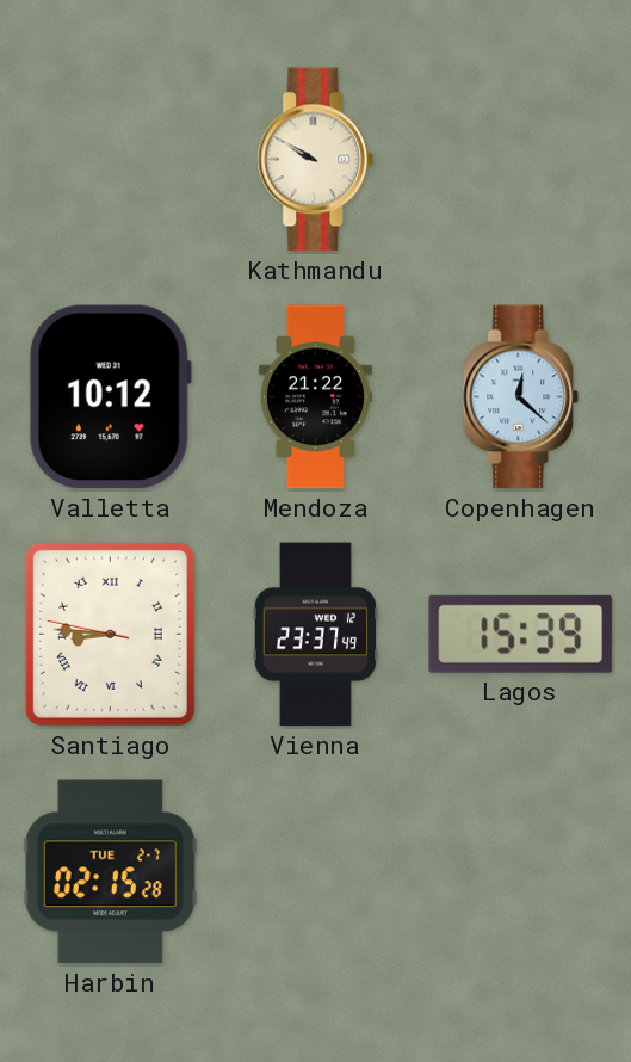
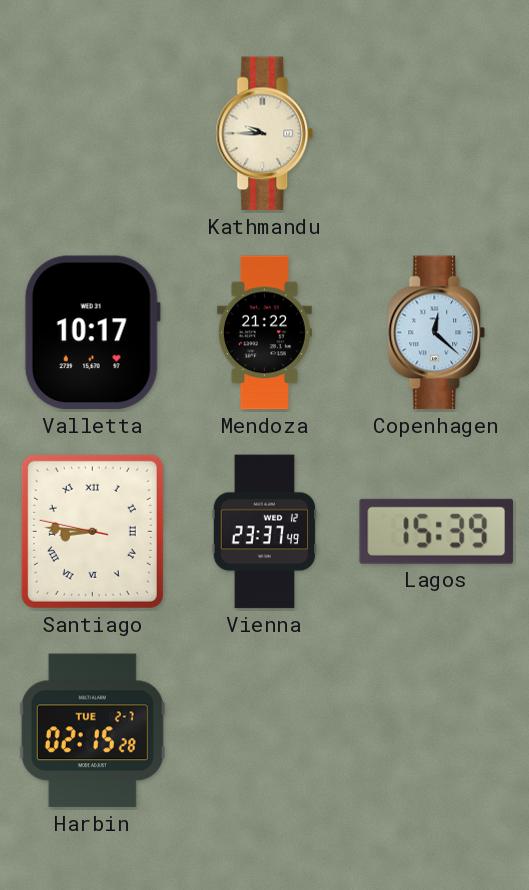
Kathmandu: 9:50 -> 9:45 (265, 134)
Valletta: 10:12 -> 10:17 (92, 333)
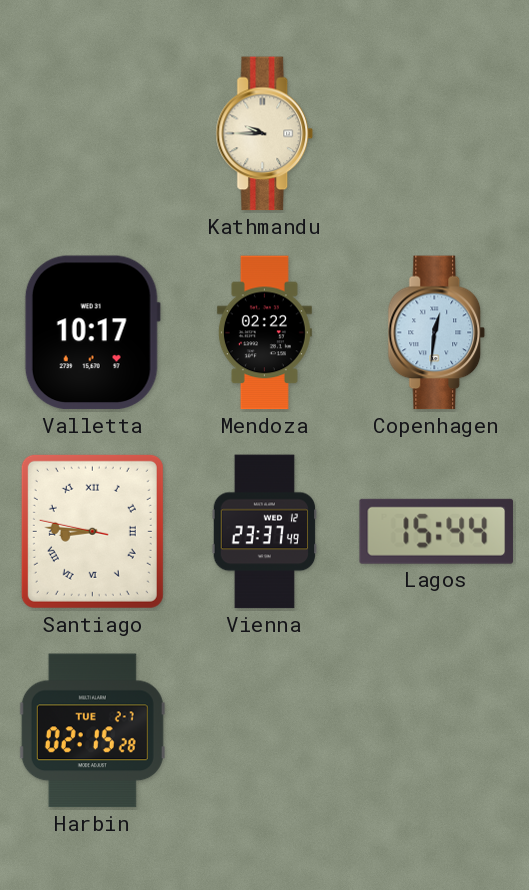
Mendoza: 21:22 -> 02:22 (264, 333)
Copenhagen: 12:22 -> 12:31 (437, 333)
Lagos: 15:39 -> 15:44 (436, 531)
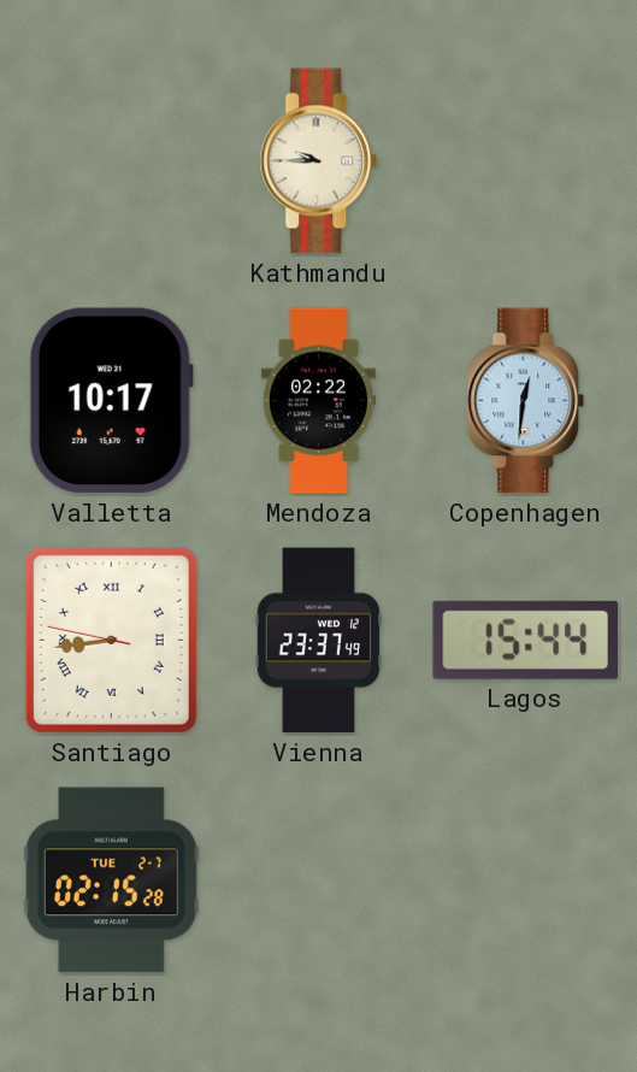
Santiago: 8:45 -> 8:43 (111, 640)
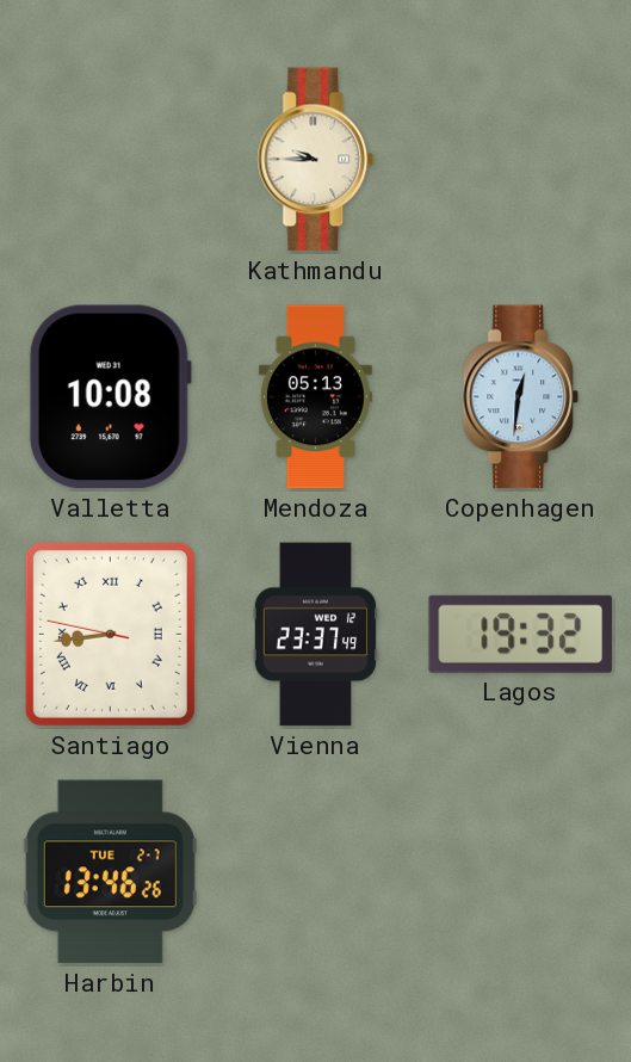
Valletta: 10:17 -> 10:08 (110, 397)
Mendoza: 02:22 -> 05:13 (315, 397)
Lagos: 15:44 -> 19:32 (520, 634)
Harbin: 02:15 -> 13:46 (110, 872)
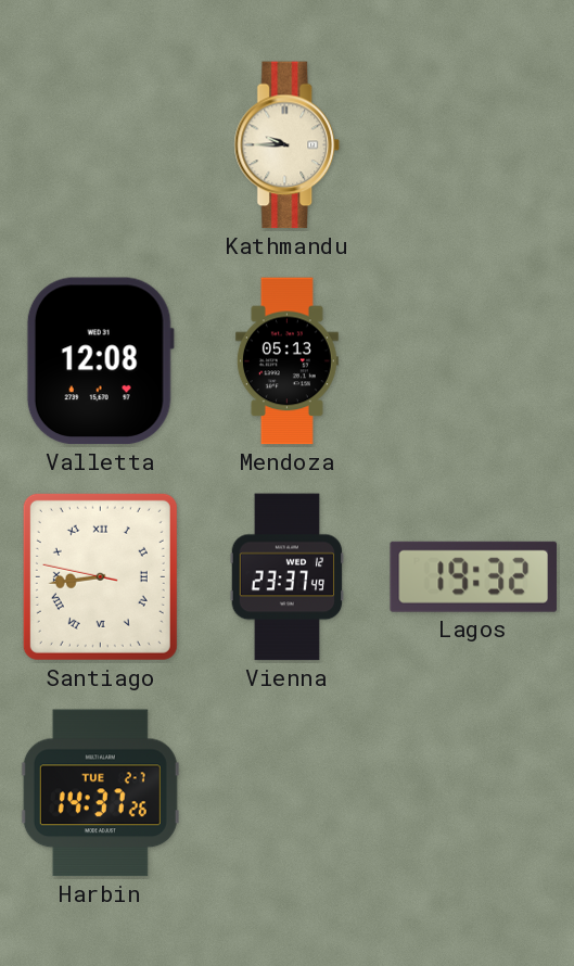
Valletta: 10:08 -> 12:08 (100, 361)
Copenhagen: 12:31 -> none (521, 397)
Harbin: 13:46 -> 14:37 (100, 793)
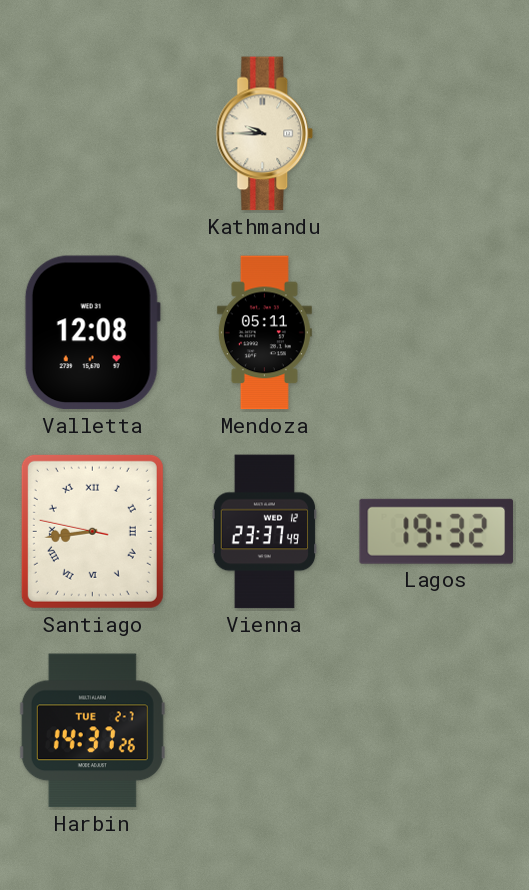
Mendoza: 05:13 -> 05:11 (264, 333)
